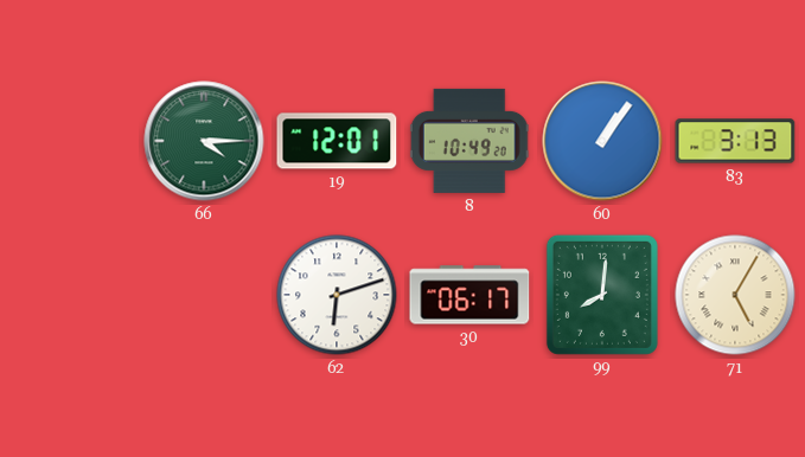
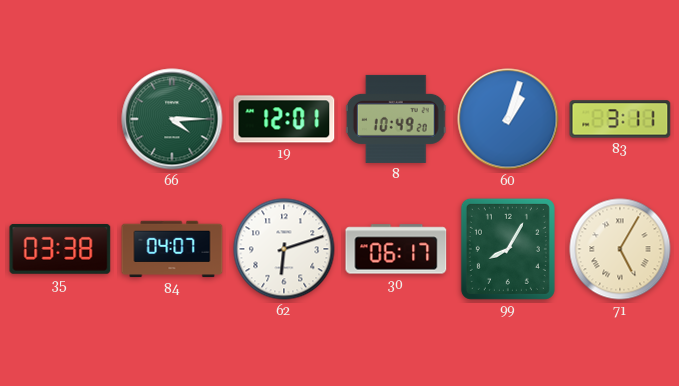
60: 1:06 -> 1:03 (508, 119)
83: 3:13 -> 3:11 (620, 119)
35: none -> 03:38 (60, 249)
84: none -> 04:07 (172, 249)
99: 8:01 -> 8:05 (508, 249)
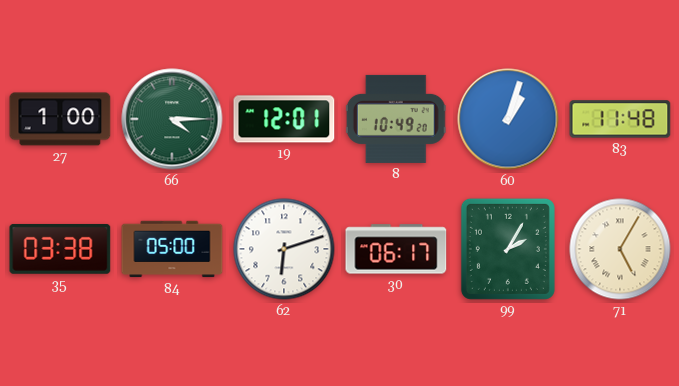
27: none -> 1:00 (60, 119)
83: 3:11 -> 11:48 (620, 119)
84: 04:07 -> 05:00 (172, 249)
99: 8:05 -> 2:05 (508, 249)
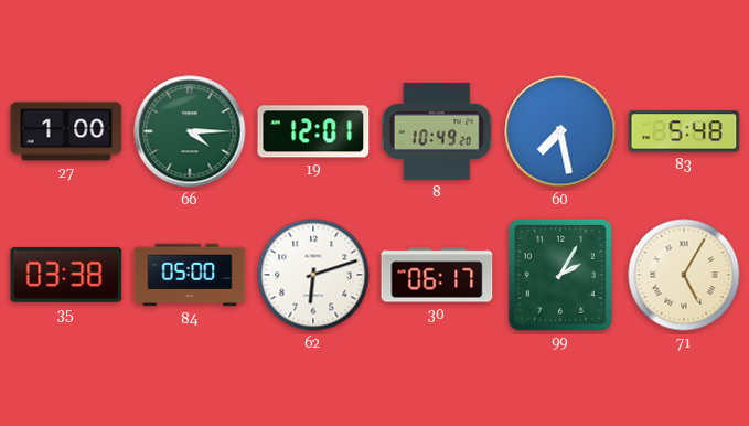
60: 1:03 -> 7:28 (560, 131)
83: 11:48 -> 5:48 (684, 131)
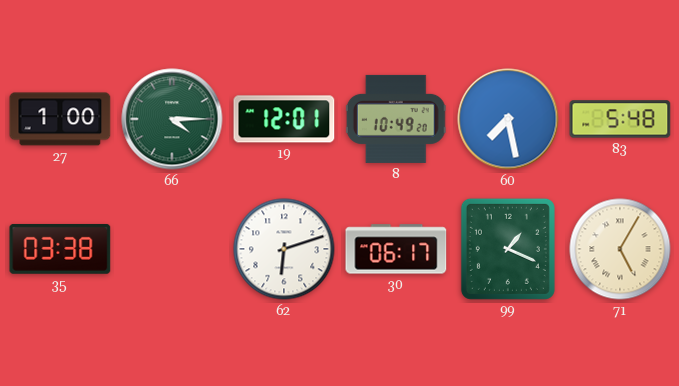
84: 05:00 -> none (190, 275)
99: 2:05 -> 1:19 (508, 249)
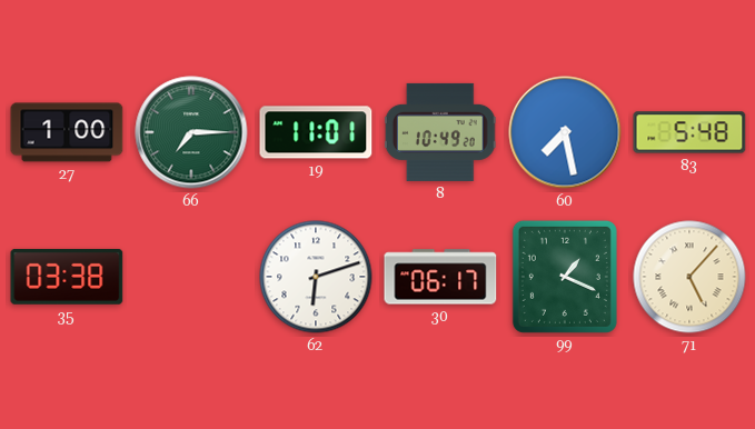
66: 4:15 -> 7:15 (191, 132)
19: 12:01 -> 11:01 (316, 132)
71: 5:05 -> 5:07 (689, 277)
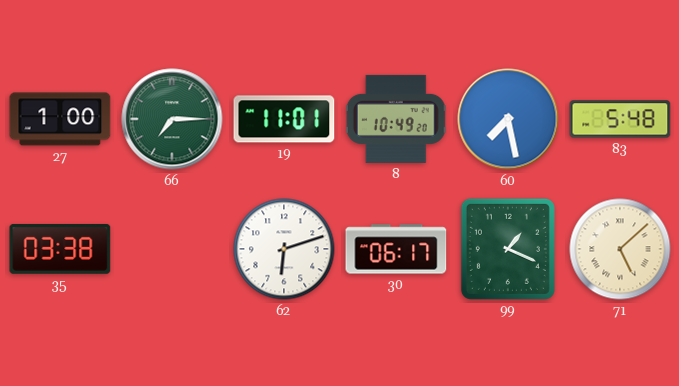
71: 5:07 -> 5:08 (620, 249)
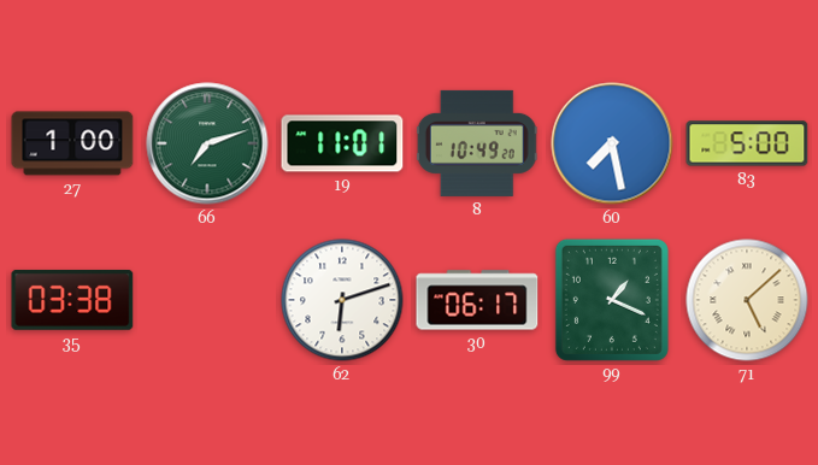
66: 7:15 -> 7:12 (207, 143)
83: 5:48 -> 5:00 (747, 143)
